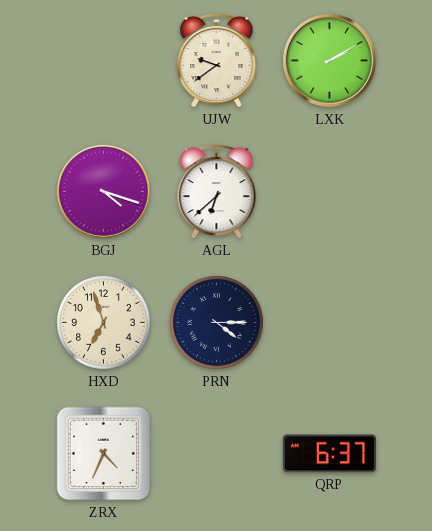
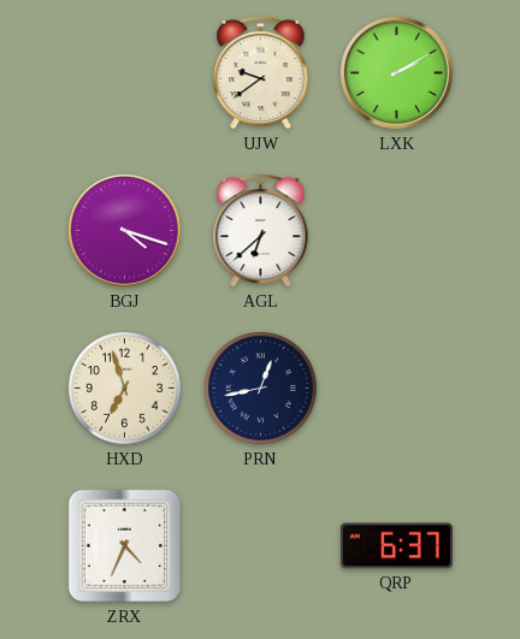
PRN: 4:15 -> 12:43 (261, 389)
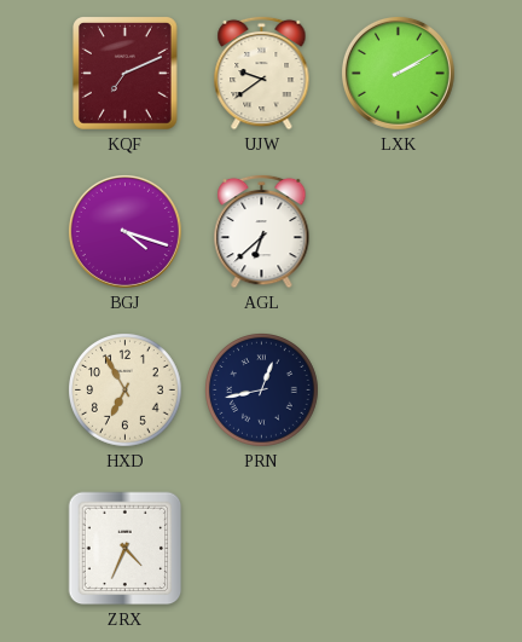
KQF: none -> 7:11 (126, 74)
HXD: 6:57 -> 6:55 (126, 391)
QRP: 6:37 -> none (396, 546)
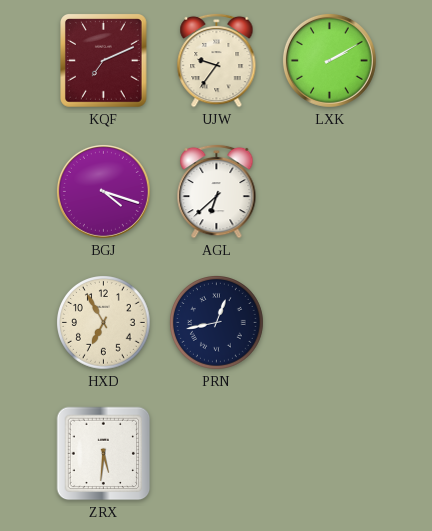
UJW: 9:39 -> 9:36 (217, 60)
ZRX: 4:34 -> 5:31 (104, 454)
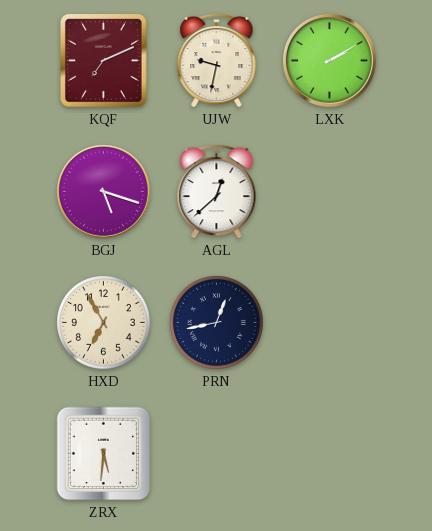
UJW: 9:36 -> 9:32 (217, 60)
BGJ: 4:18 -> 5:18 (103, 191)
AGL: 6:38 -> 12:38 (217, 191)
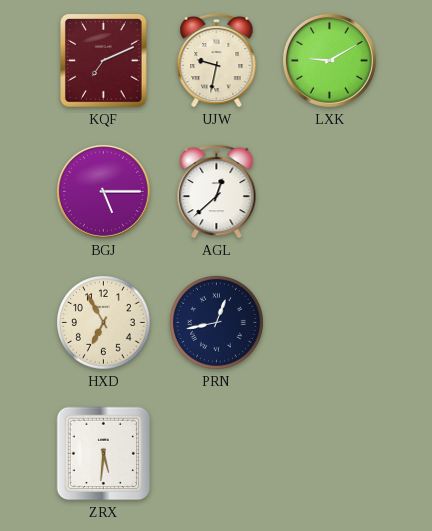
LXK: 2:10 -> 9:10 (329, 60)
BGJ: 5:18 -> 5:15 (103, 191)
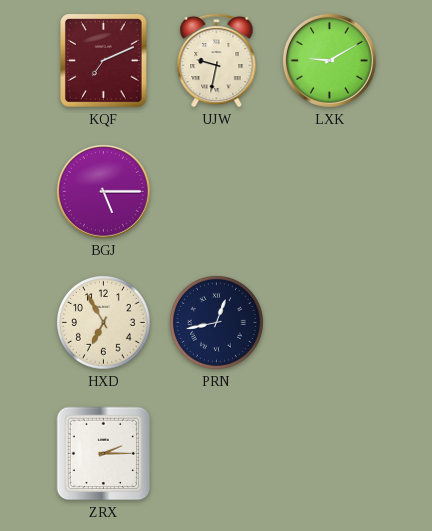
AGL: 12:38 -> none (217, 191)
ZRX: 5:31 -> 2:15 (104, 454)
